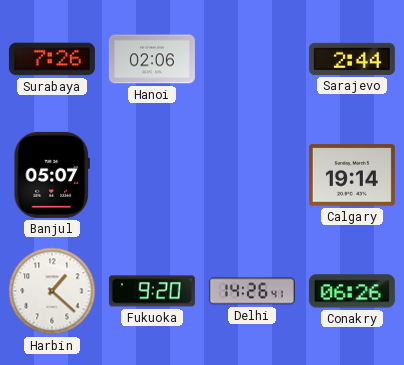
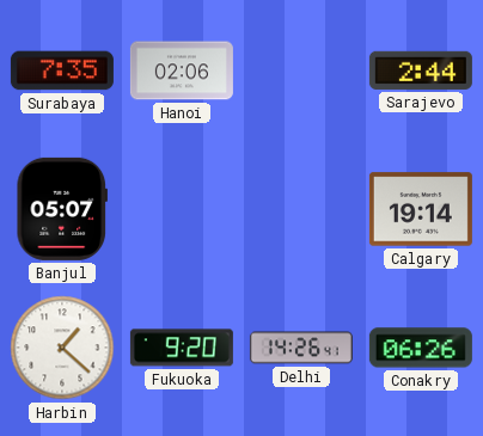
Surabaya: 7:26 -> 7:35 (62, 70)
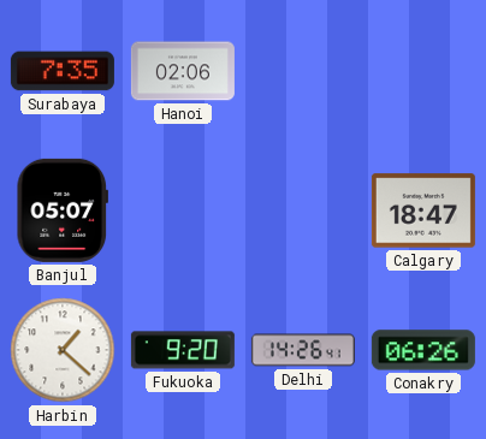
Sarajevo: 2:44 -> none (421, 70)
Calgary: 19:14 -> 18:47 (423, 210)
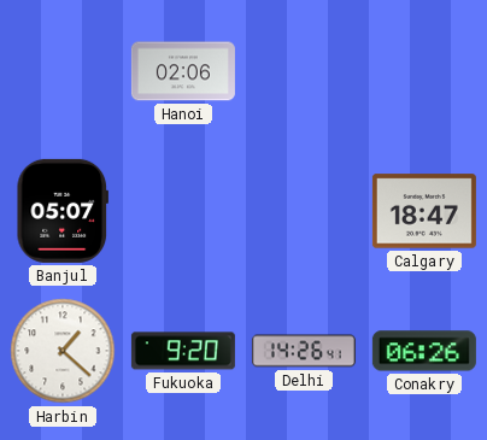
Surabaya: 7:35 -> none (63, 71)
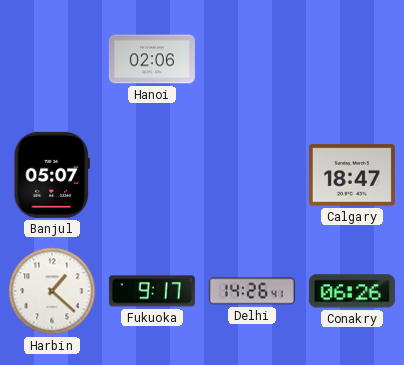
Fukuoka: 9:20 -> 9:17 (152, 291)
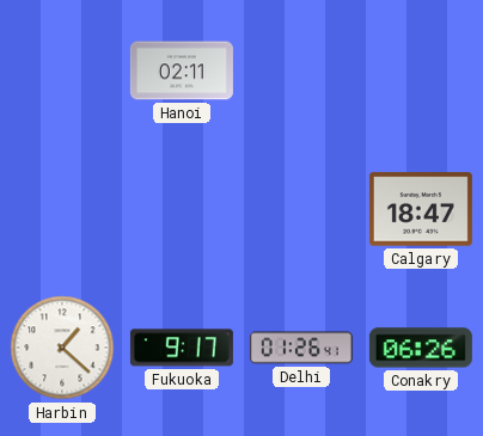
Hanoi: 02:06 -> 02:11 (182, 70)
Banjul: 05:07 -> none (51, 175)
Delhi: 14:26 -> 01:26 (301, 348)
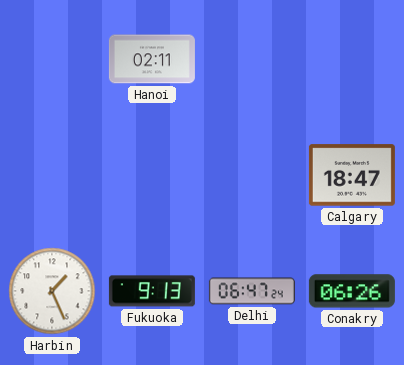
Harbin: 1:22 -> 1:26 (52, 291)
Fukuoka: 9:17 -> 9:13 (152, 291)
Delhi: 01:26 -> 06:47 (252, 291)
